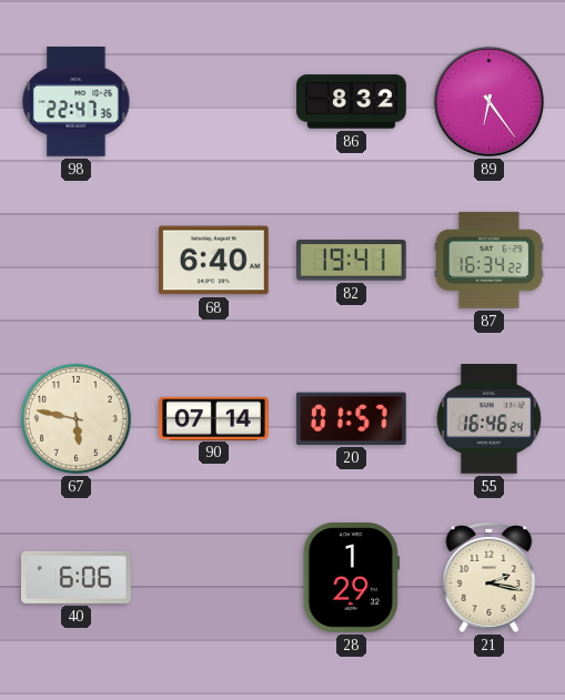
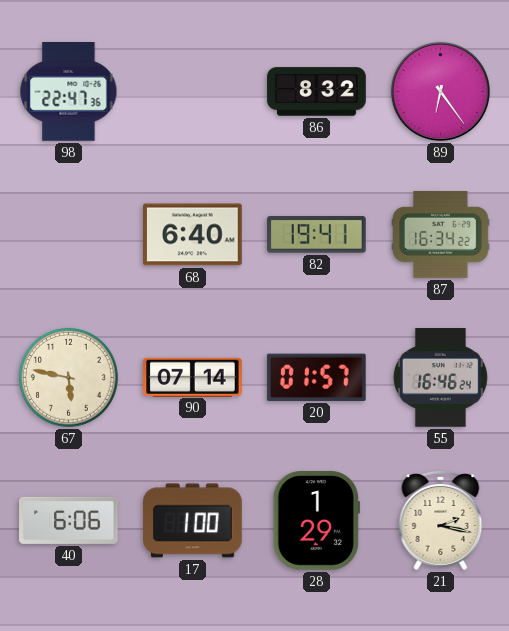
17: none -> 1:00 (193, 521)
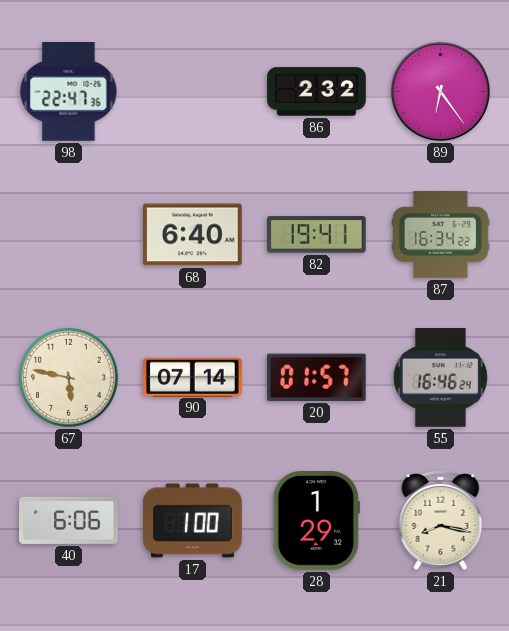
86: 8:32 -> 2:32 (317, 92)
21: 2:17 -> 8:17 (441, 521)
